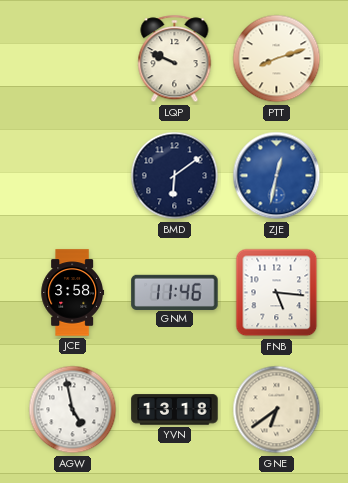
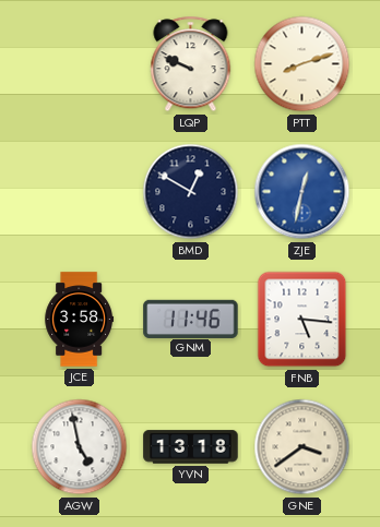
BMD: 6:09 -> 12:50 (191, 192)
GNE: 6:39 -> 3:39 (302, 447)
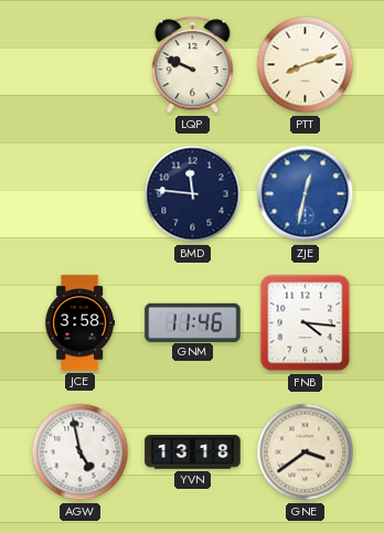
BMD: 12:50 -> 11:46 (193, 194)
FNB: 5:16 -> 4:16 (306, 323)
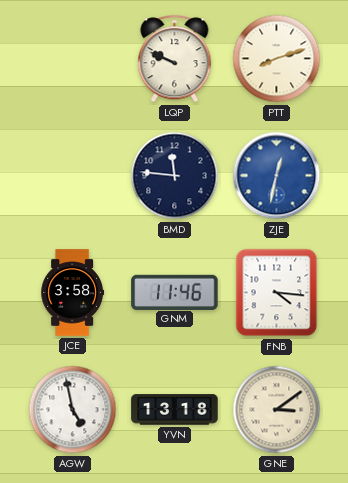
GNE: 3:39 -> 3:09 (277, 410)
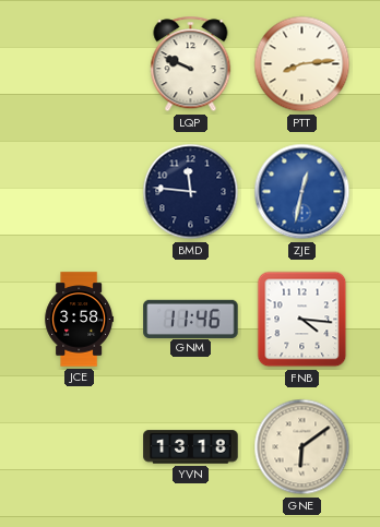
PTT: 8:12 -> 8:14 (302, 64)
AGW: 4:58 -> none (73, 410)
GNE: 3:09 -> 6:09 (302, 447)
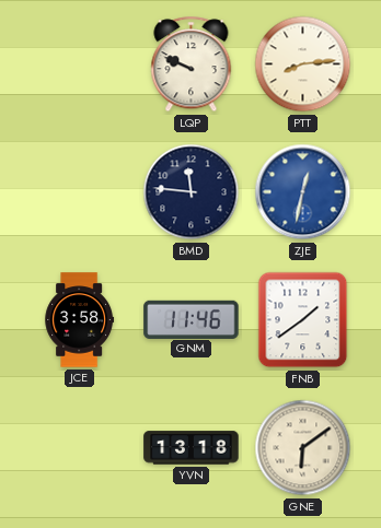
FNB: 4:16 -> 1:39 (303, 320)
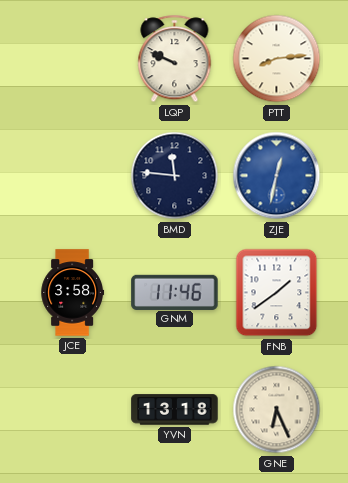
GNE: 6:09 -> 6:26 (277, 410)
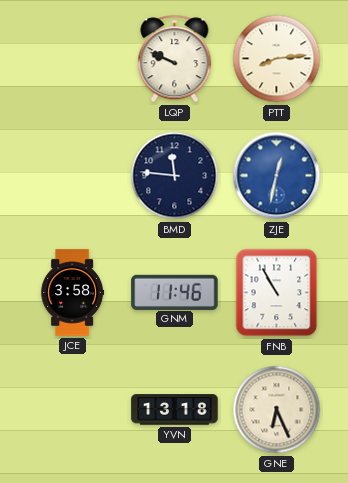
FNB: 1:39 -> 10:55 (277, 293)
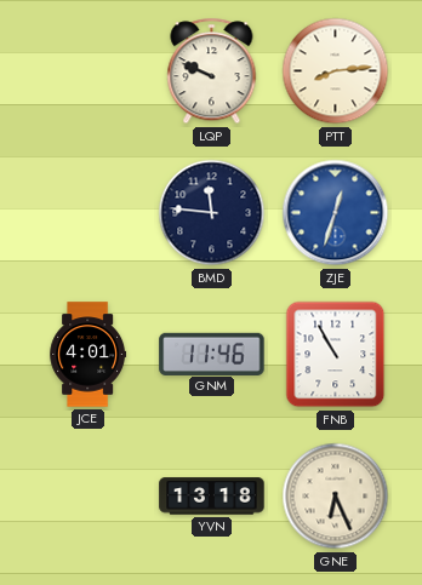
ZJE: 12:32 -> 12:33 (336, 213)
JCE: 3:58 -> 4:01 (89, 355)
